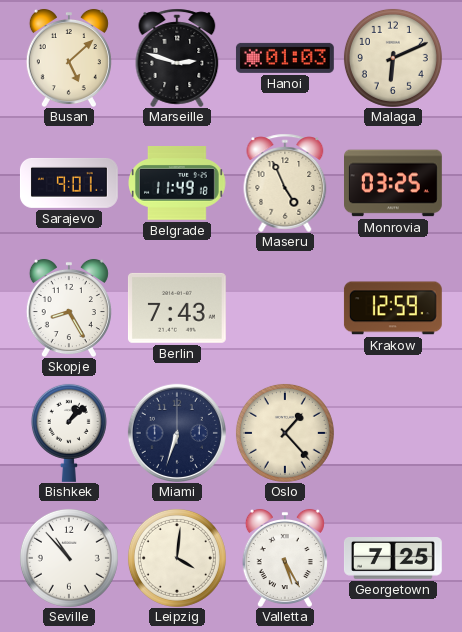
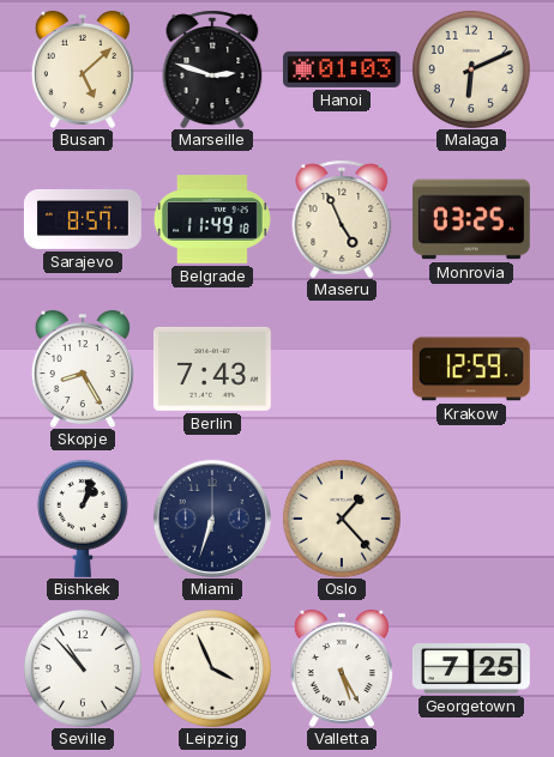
Sarajevo: 9:01 -> 8:57 (83, 219)
Bishkek: 1:08 -> 1:03 (83, 519)
Leipzig: 4:01 -> 3:56 (212, 668)
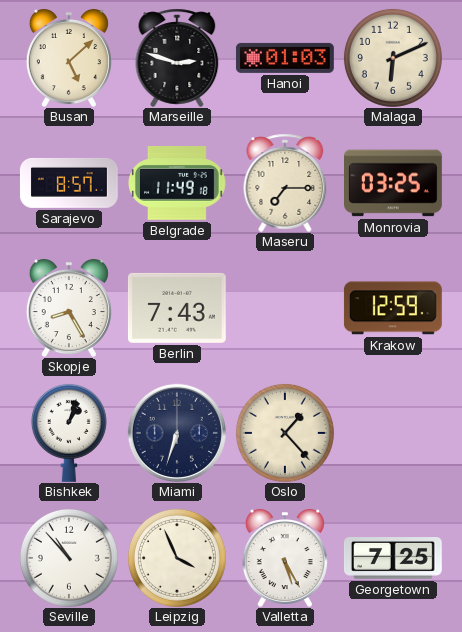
Maseru: 4:56 -> 7:15 (285, 183)
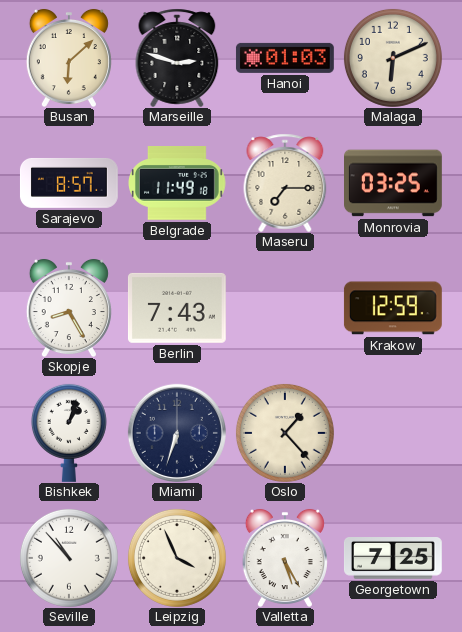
Busan: 5:08 -> 6:08 (69, 58)
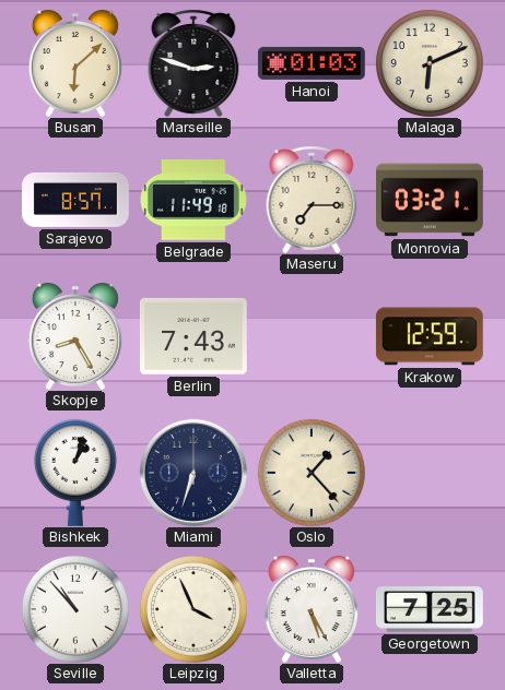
Monrovia: 03:25 -> 03:21 (431, 200)
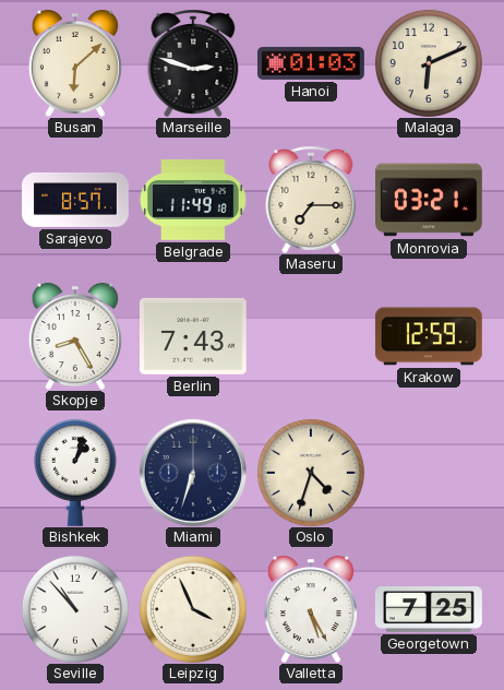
Oslo: 1:23 -> 4:33 (311, 473)
